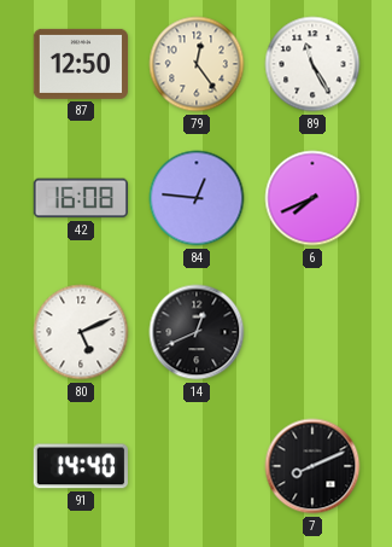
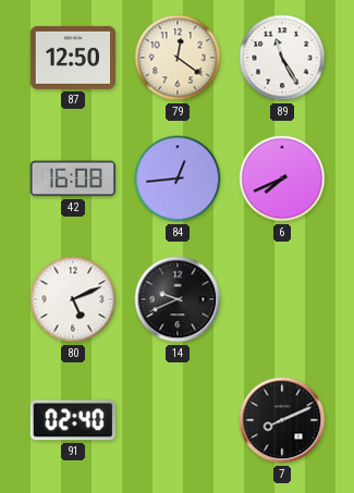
79: 12:24 -> 12:21 (178, 58)
84: 12:46 -> 12:44 (178, 178)
14: 12:41 -> 9:41 (178, 299)
91: 14:40 -> 02:40 (73, 420)
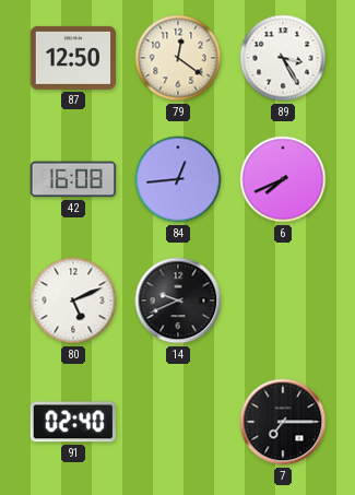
89: 11:25 -> 3:25 (283, 58)
7: 8:11 -> 7:15 (283, 422)
